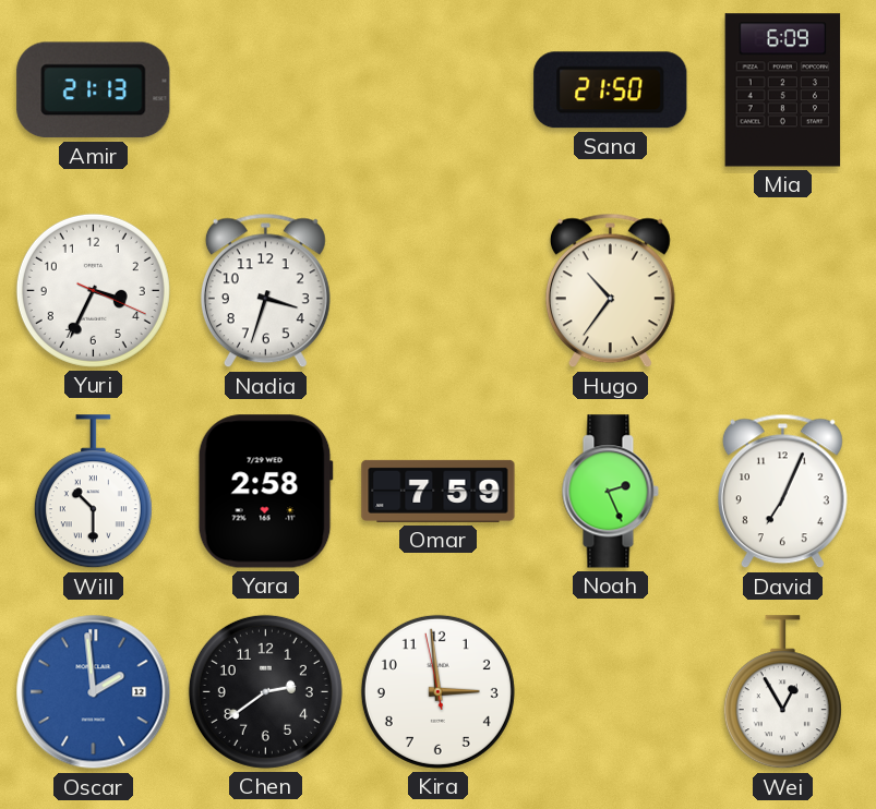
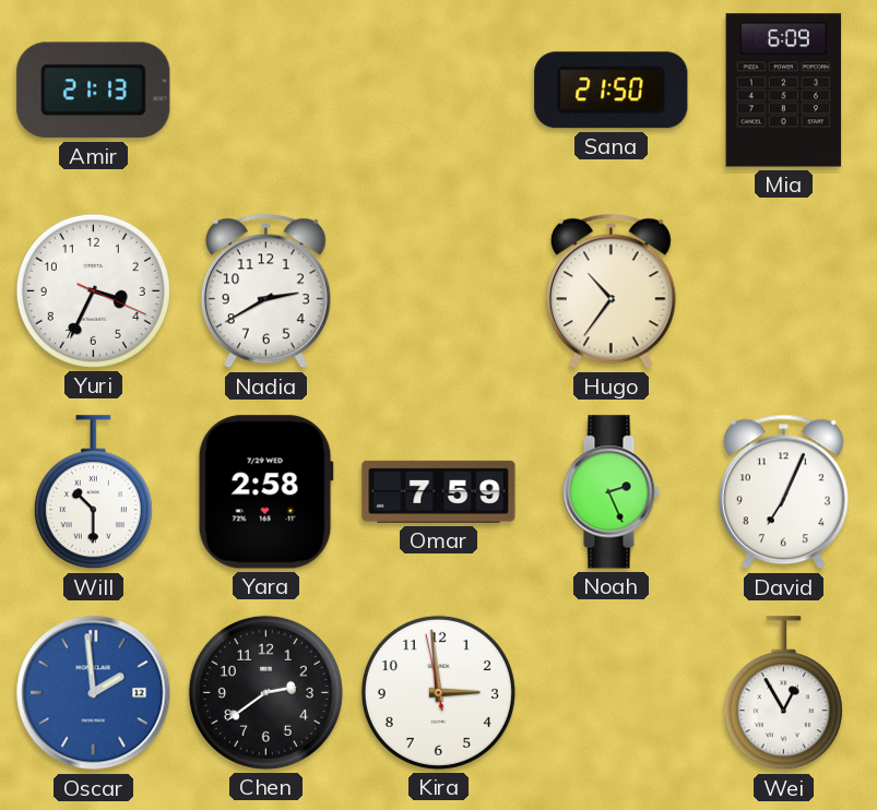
Nadia: 3:33 -> 2:40 (265, 291)
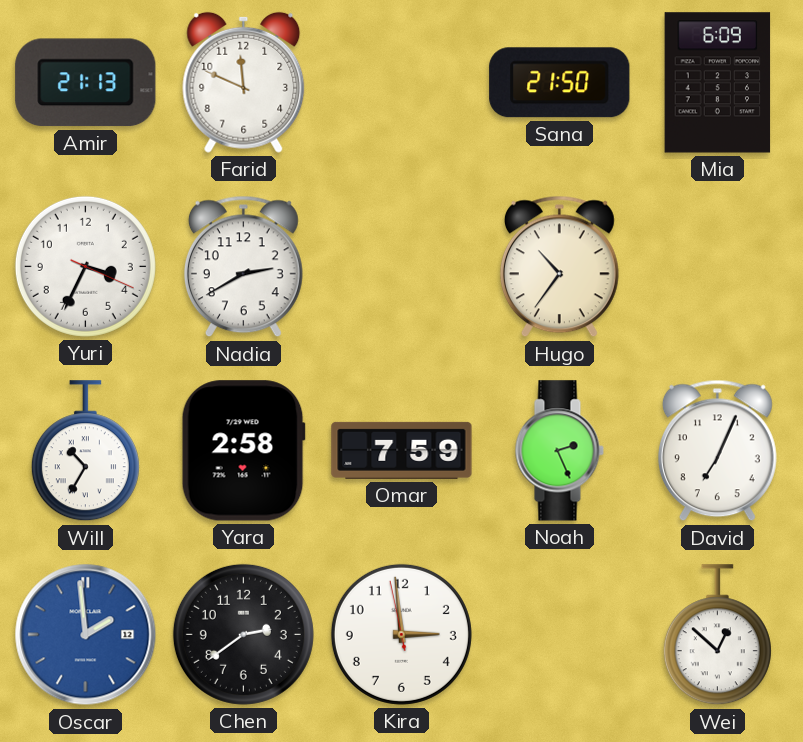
Farid: none -> 11:49 (244, 82)
Will: 10:30 -> 10:35 (85, 451)
Wei: 12:55 -> 12:52 (717, 635)
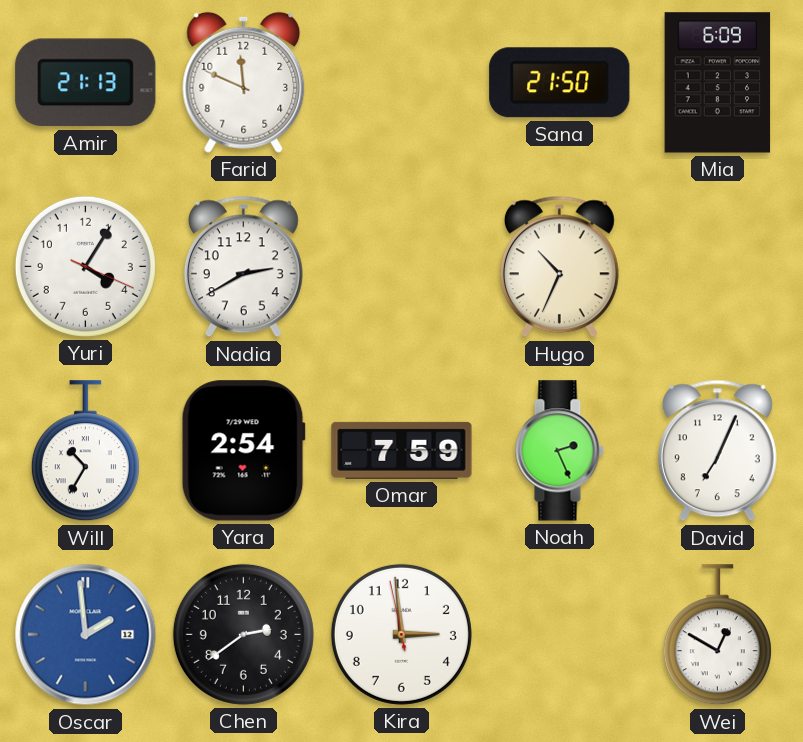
Yuri: 3:34 -> 4:05 (85, 266)
Hugo: 10:36 -> 10:34 (559, 267)
Yara: 2:58 -> 2:54 (243, 451)
Wei: 12:52 -> 12:50 (717, 635)
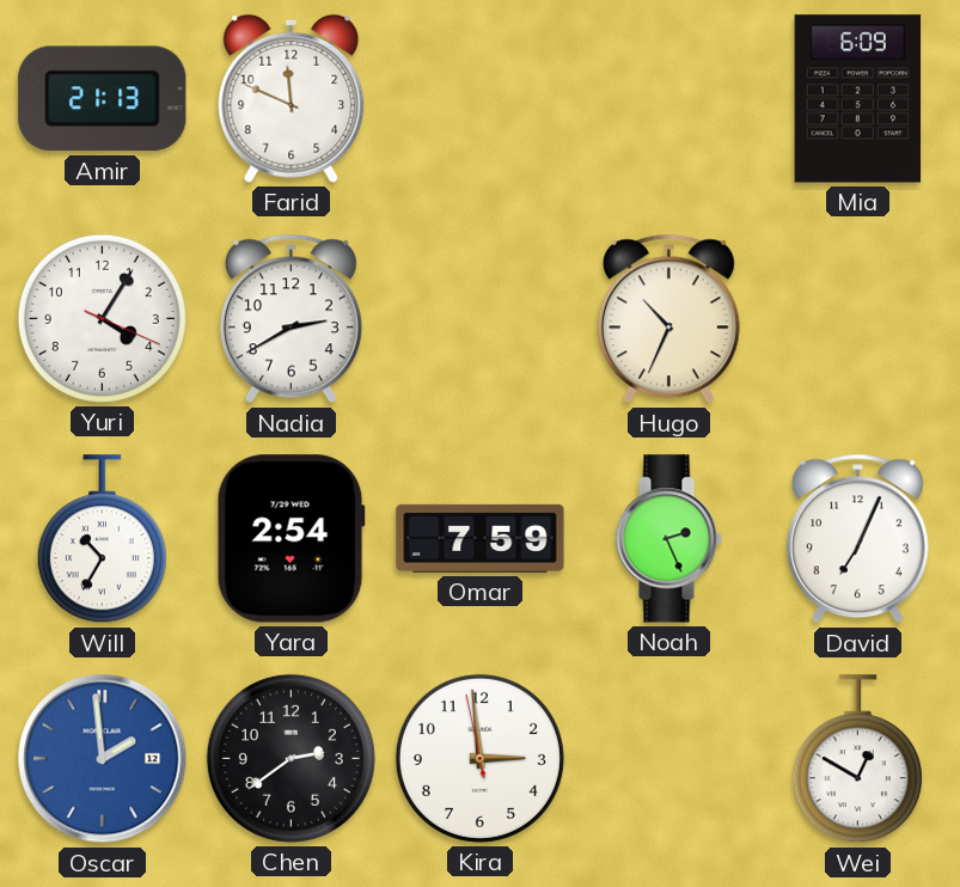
Sana: 21:50 -> none (560, 83)
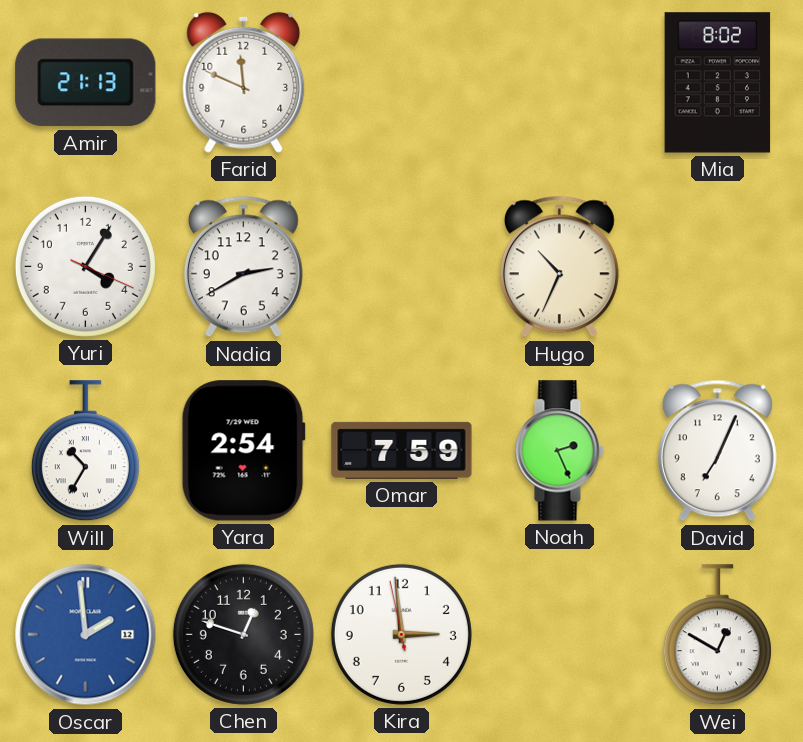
Mia: 6:09 -> 8:02 (718, 83)
Chen: 2:39 -> 12:48 (243, 634)
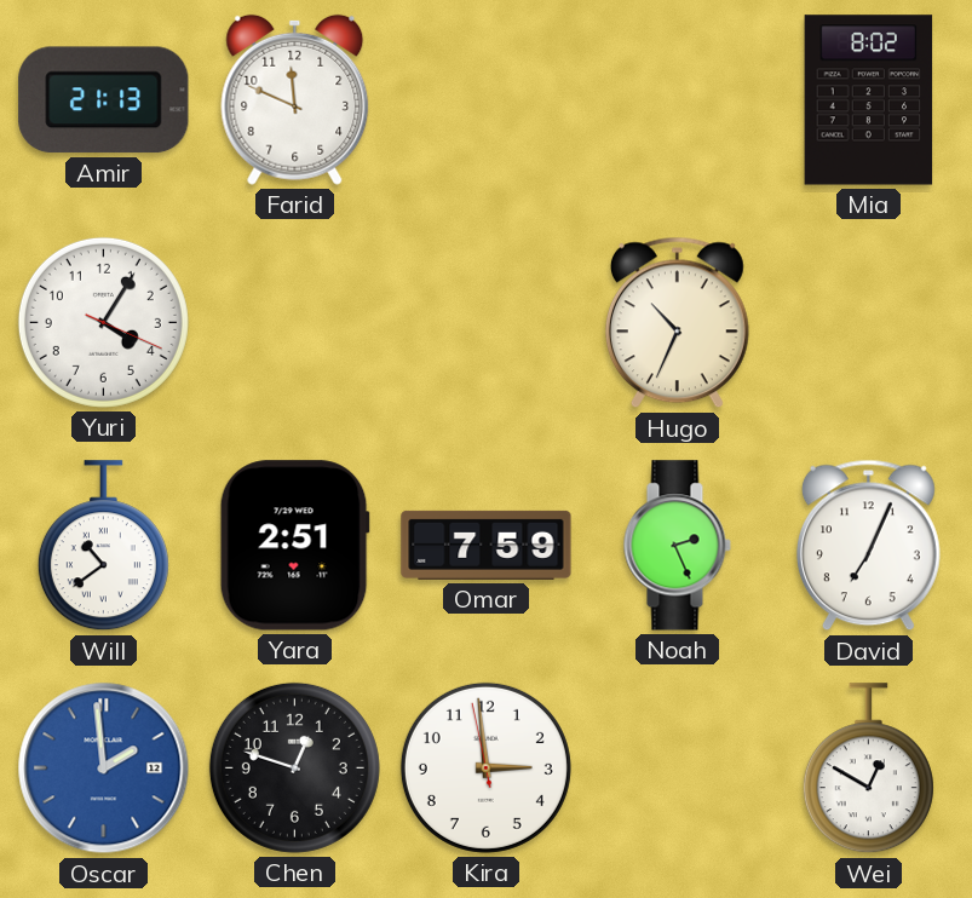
Nadia: 2:40 -> none (243, 267)
Will: 10:35 -> 10:39 (103, 546)
Yara: 2:54 -> 2:51 (294, 546)
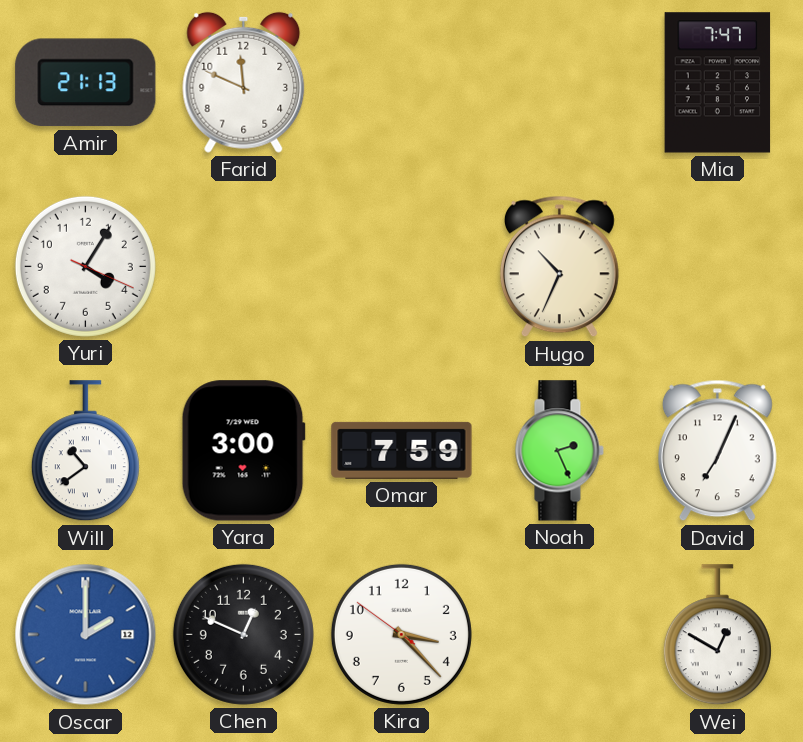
Mia: 8:02 -> 7:47 (718, 83)
Yara: 2:51 -> 3:00 (243, 451)
Oscar: 1:59 -> 2:00 (86, 635)
Chen: 12:48 -> 12:49 (243, 634)
Kira: 2:58 -> 3:22 (401, 634)
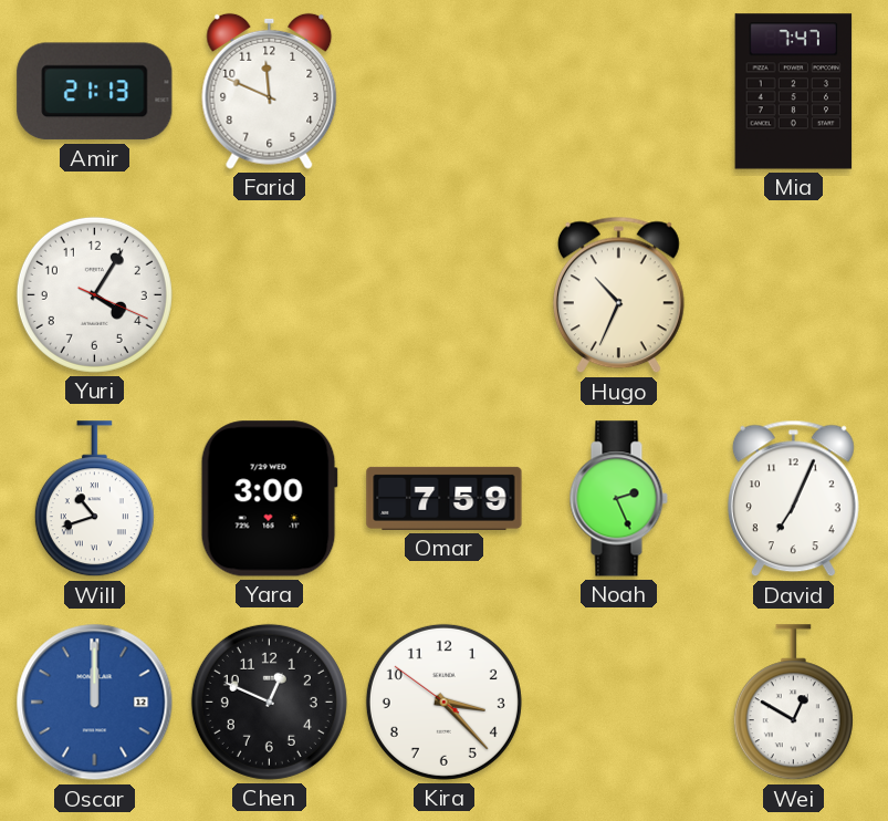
Will: 10:39 -> 10:42 (94, 499)
Oscar: 2:00 -> 12:00 (95, 703)
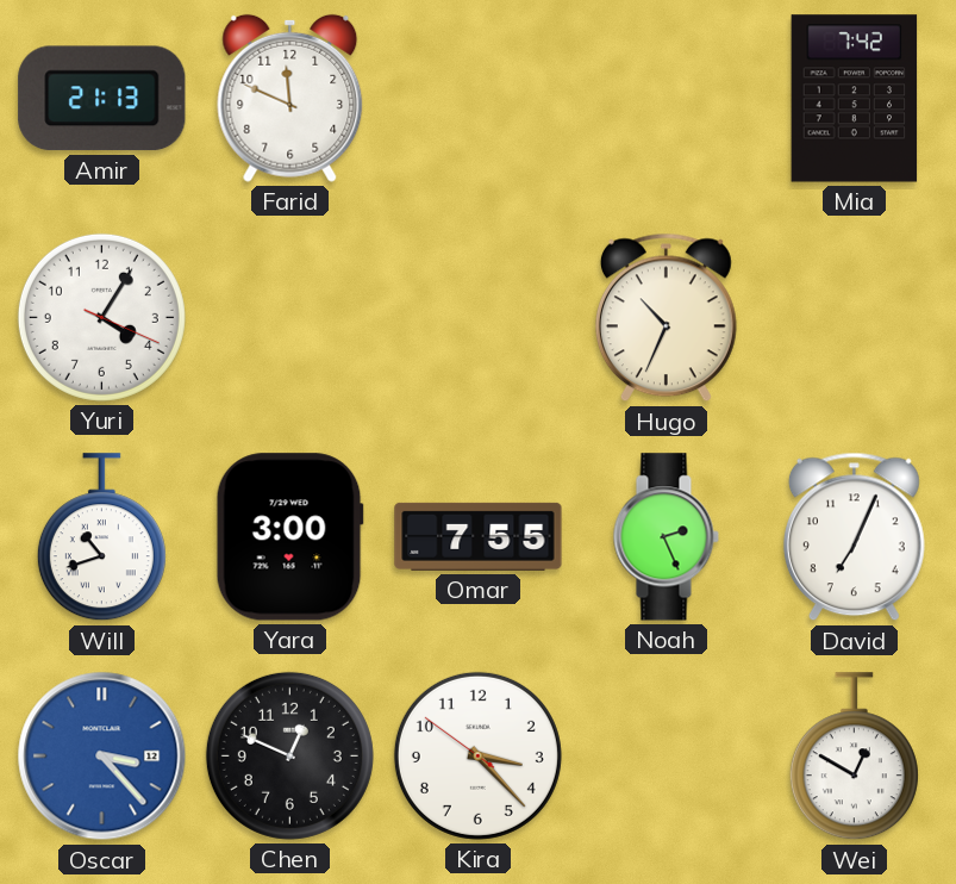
Mia: 7:47 -> 7:42 (855, 99)
Omar: 7:59 -> 7:55 (479, 536)
Oscar: 12:00 -> 3:23 (102, 757)
